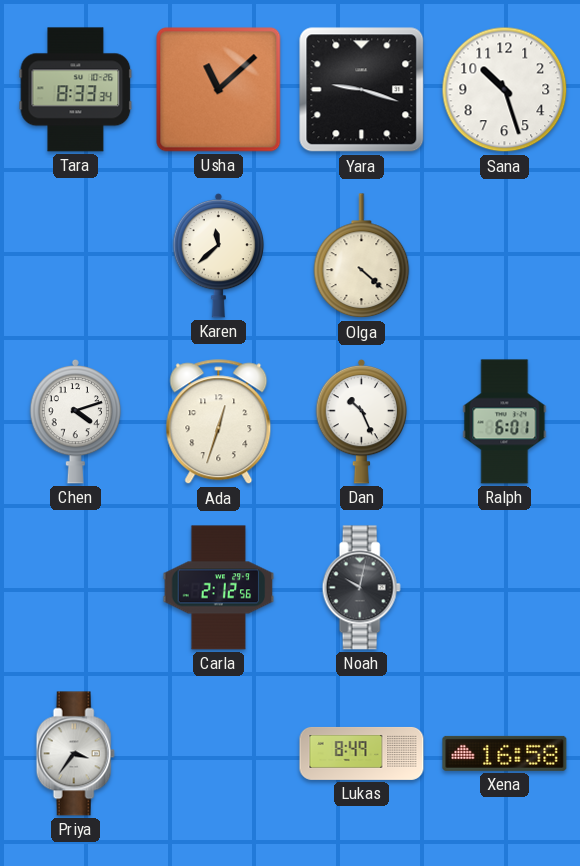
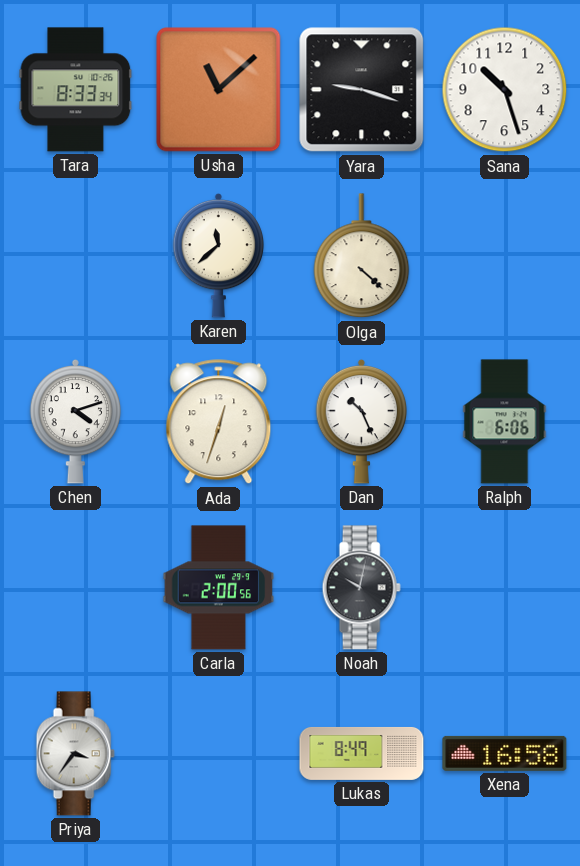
Ralph: 6:01 -> 6:06 (505, 422)
Carla: 2:12 -> 2:00 (219, 588)
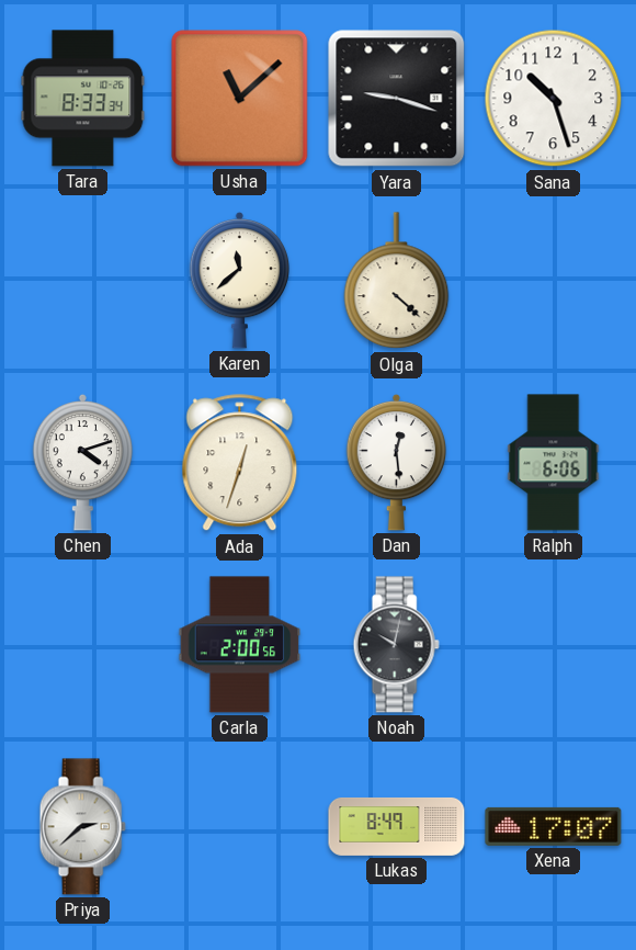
Dan: 10:26 -> 12:29 (397, 462)
Priya: 3:36 -> 2:38 (82, 827)
Xena: 16:58 -> 17:07 (554, 826)
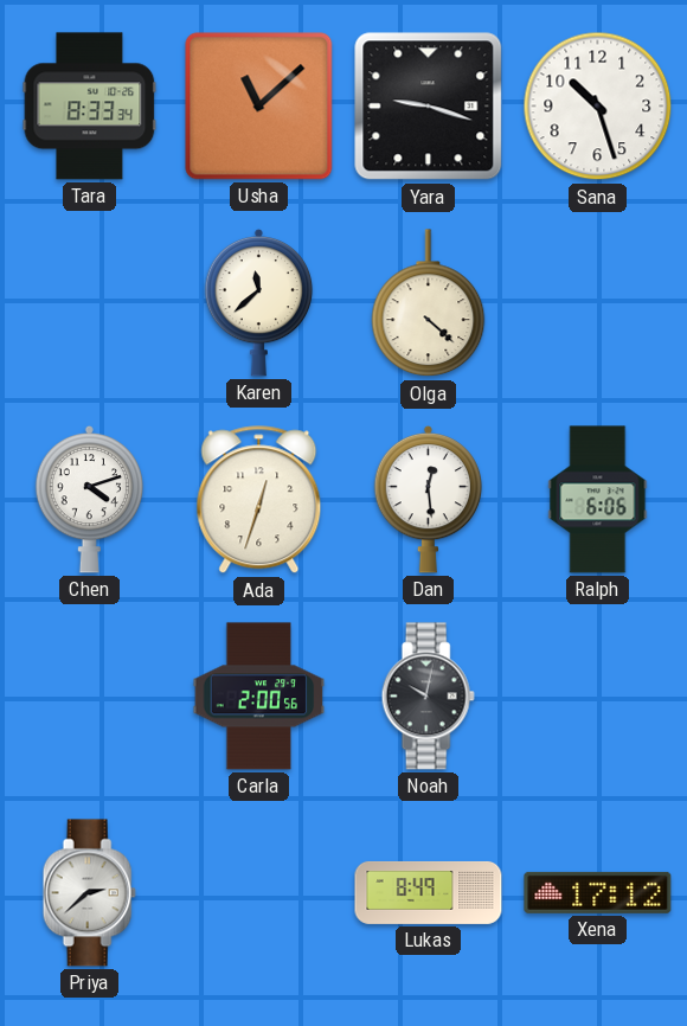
Xena: 17:07 -> 17:12 (598, 892)
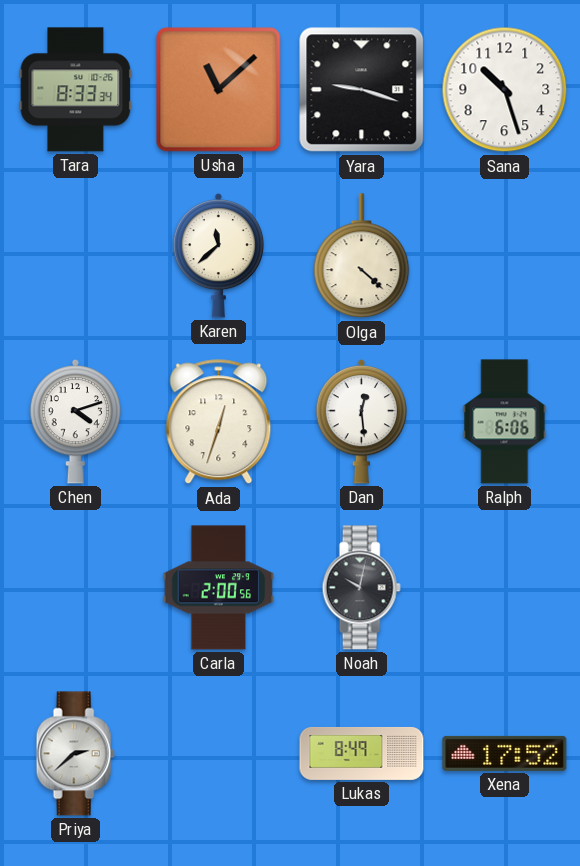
Xena: 17:12 -> 17:52 (505, 753)
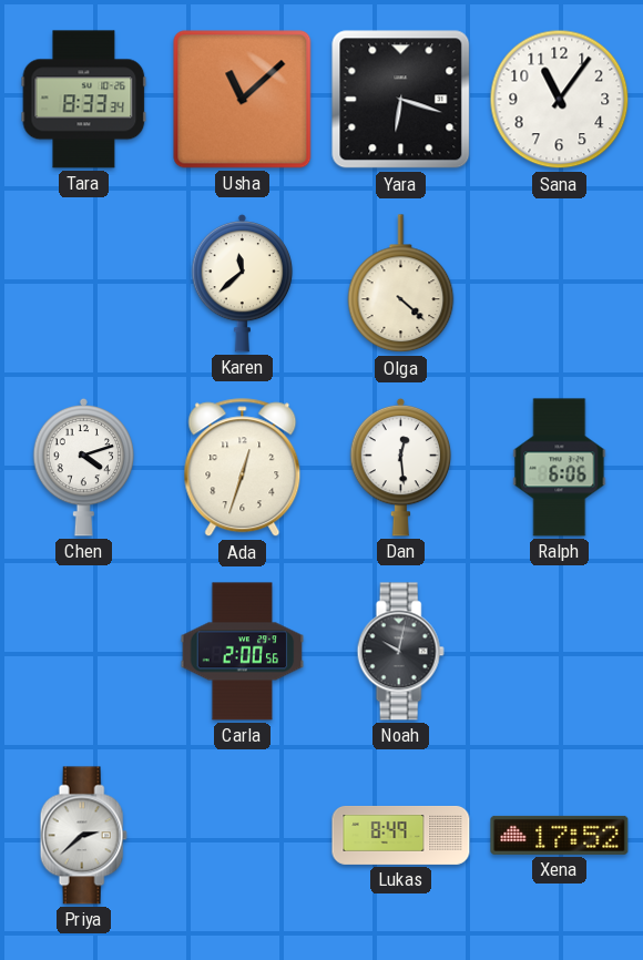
Yara: 9:18 -> 6:18 (401, 100)
Sana: 10:27 -> 11:06 (560, 100)
